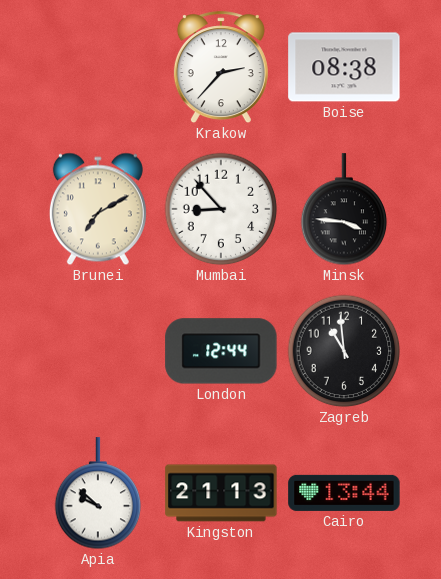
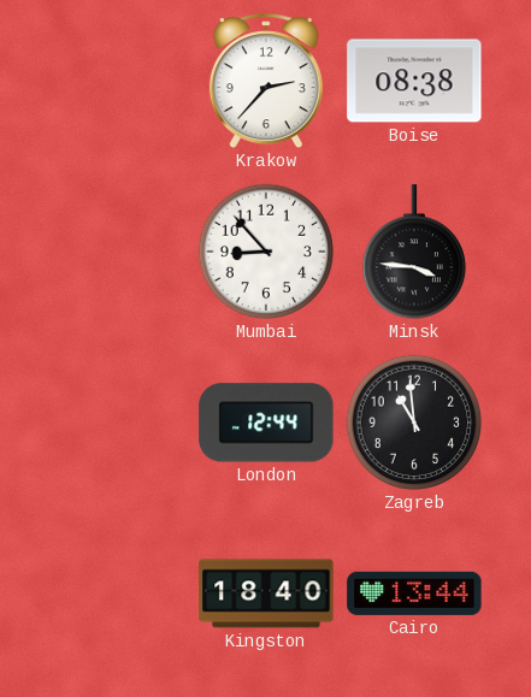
Brunei: 7:10 -> none (98, 209)
Apia: 9:52 -> none (98, 494)
Kingston: 21:13 -> 18:40 (266, 593)
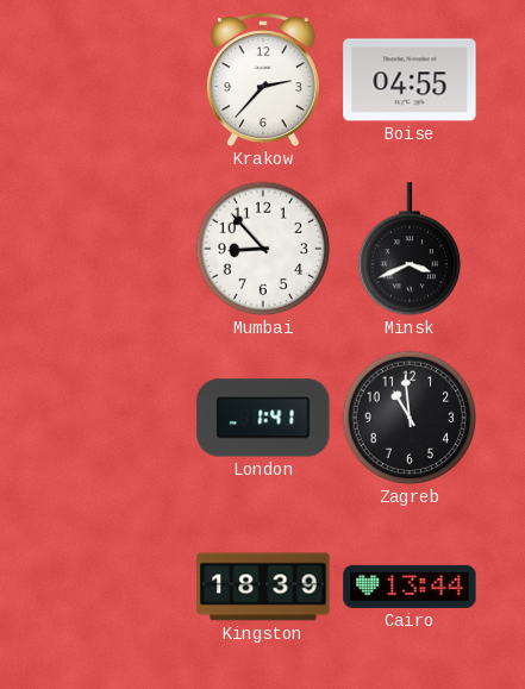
Boise: 08:38 -> 04:55 (410, 80)
Minsk: 3:46 -> 3:41 (410, 250)
London: 12:44 -> 1:41 (263, 418)
Kingston: 18:40 -> 18:39 (263, 587)
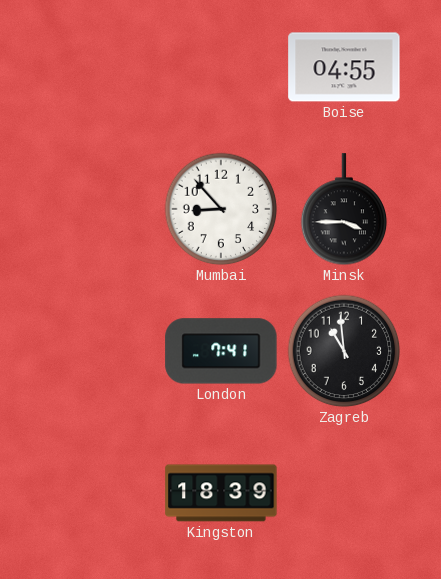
Krakow: 2:37 -> none (263, 81)
Minsk: 3:41 -> 3:45 (344, 210)
London: 1:41 -> 7:41 (221, 351)
Cairo: 13:44 -> none (410, 587)
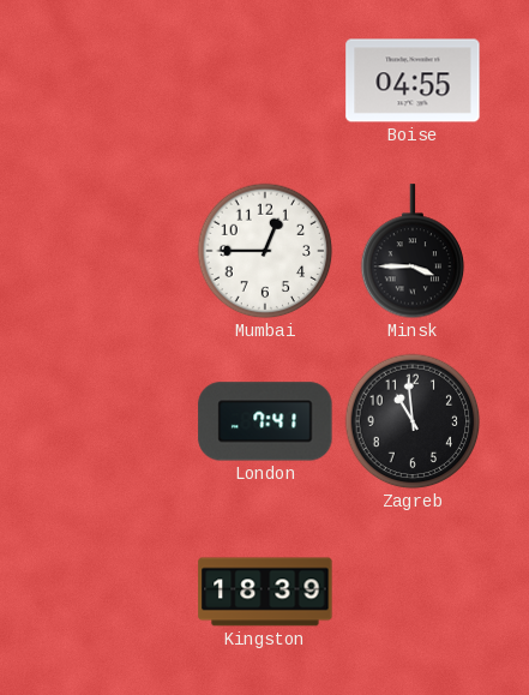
Mumbai: 8:53 -> 12:45 (265, 251)
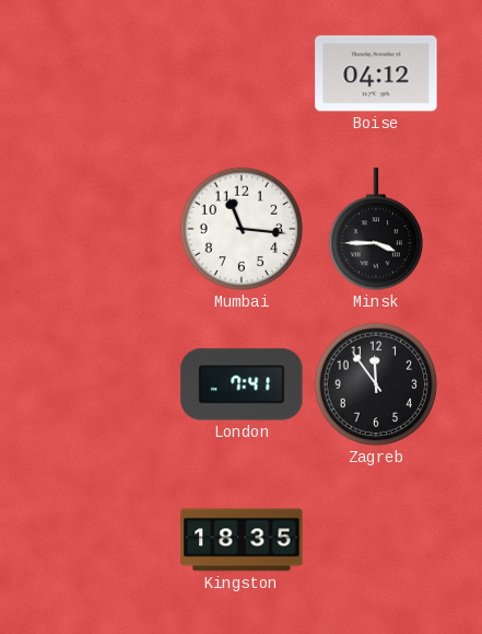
Boise: 04:55 -> 04:12 (376, 73)
Mumbai: 12:45 -> 11:16 (242, 229)
Zagreb: 10:59 -> 11:54 (376, 384)
Kingston: 18:39 -> 18:35 (242, 540)
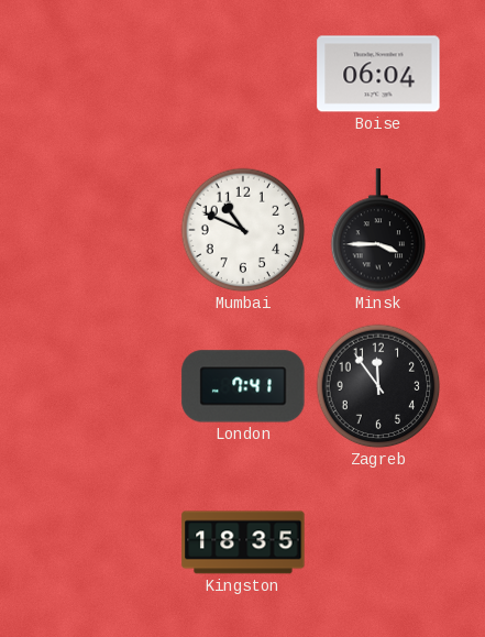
Boise: 04:12 -> 06:04 (378, 74)
Mumbai: 11:16 -> 10:49 (243, 230)
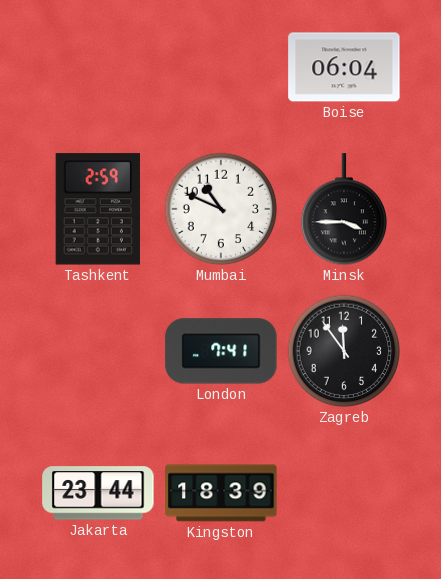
Tashkent: none -> 2:59 (97, 209)
Jakarta: none -> 23:44 (98, 493)
Kingston: 18:35 -> 18:39 (221, 493)
